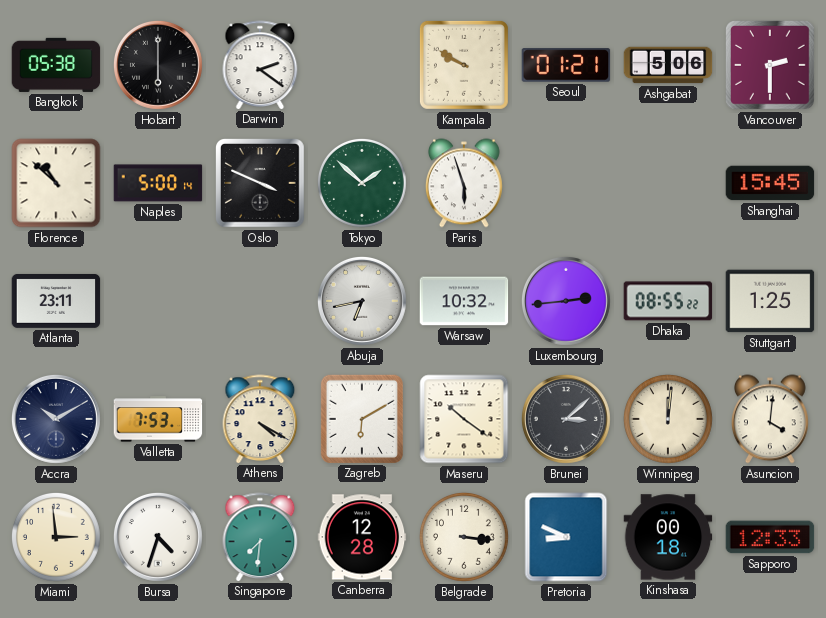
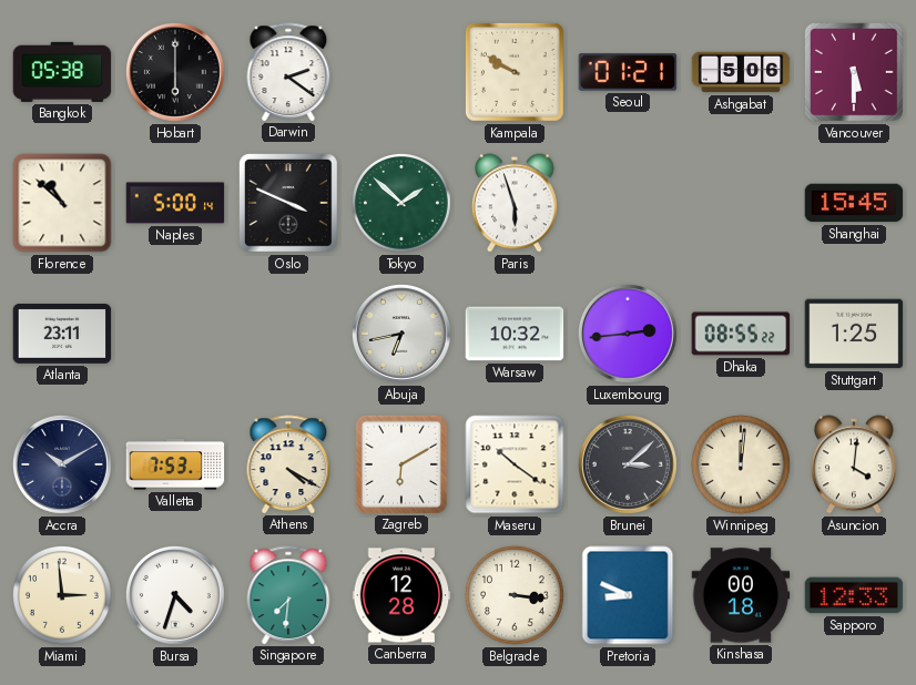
Vancouver: 2:30 -> 5:30 (855, 73)
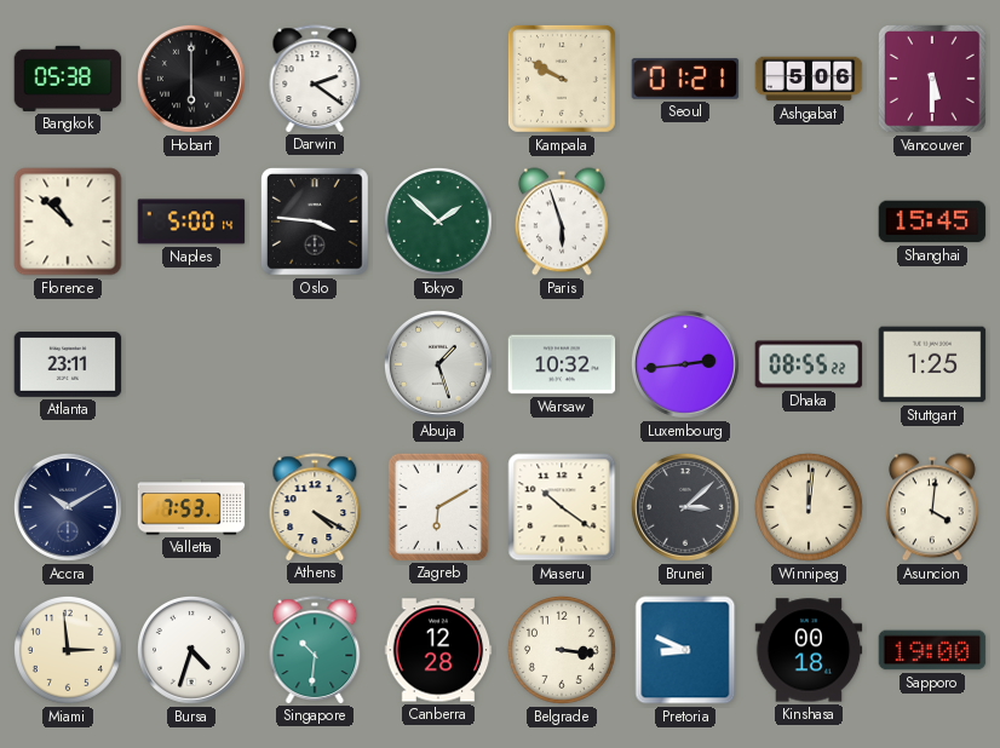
Oslo: 3:49 -> 3:46 (316, 223)
Abuja: 6:43 -> 1:27 (438, 364)
Singapore: 7:31 -> 10:31 (315, 650)
Sapporo: 12:33 -> 19:00 (932, 650)
